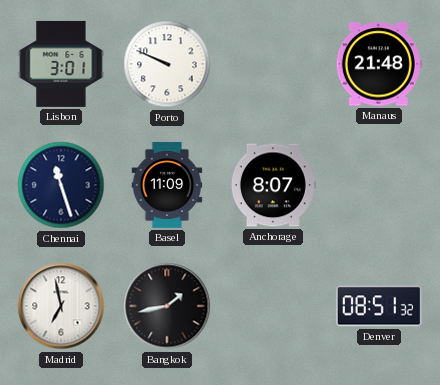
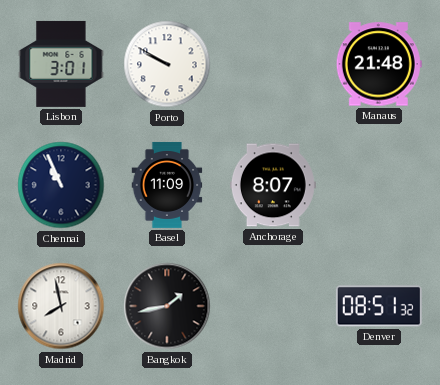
Porto: 9:49 -> 9:50 (167, 64)
Chennai: 11:27 -> 10:56 (61, 185)
Madrid: 6:58 -> 7:58 (61, 306)
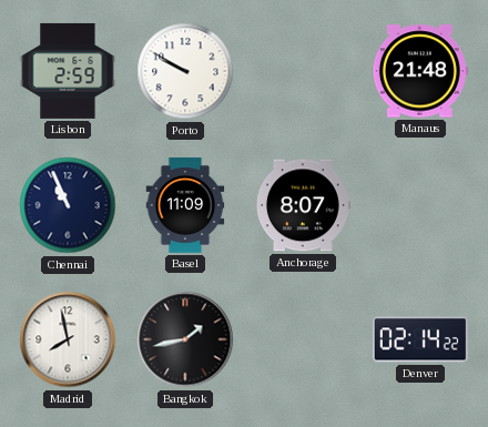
Lisbon: 3:01 -> 2:59 (68, 71)
Denver: 08:51 -> 02:14 (420, 339)
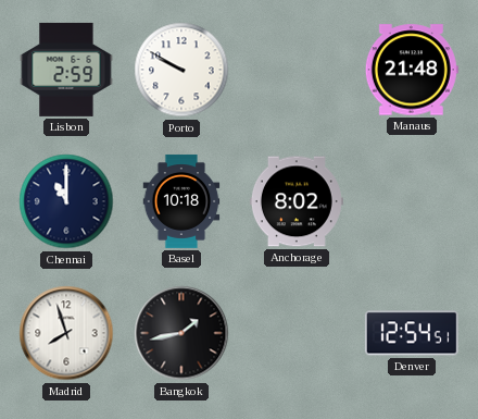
Chennai: 10:56 -> 11:00 (66, 201)
Basel: 11:09 -> 10:18 (181, 201)
Anchorage: 8:07 -> 8:02 (297, 201)
Madrid: 7:58 -> 7:57 (66, 333)
Denver: 02:14 -> 12:54 (412, 333)
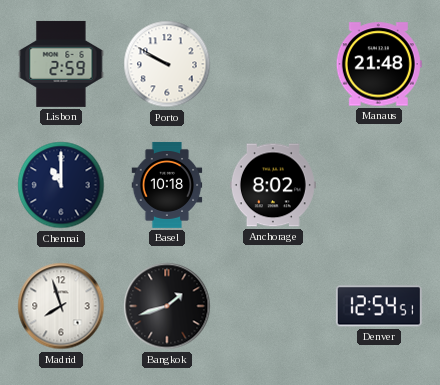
Bangkok: 1:43 -> 1:42 (167, 306)
